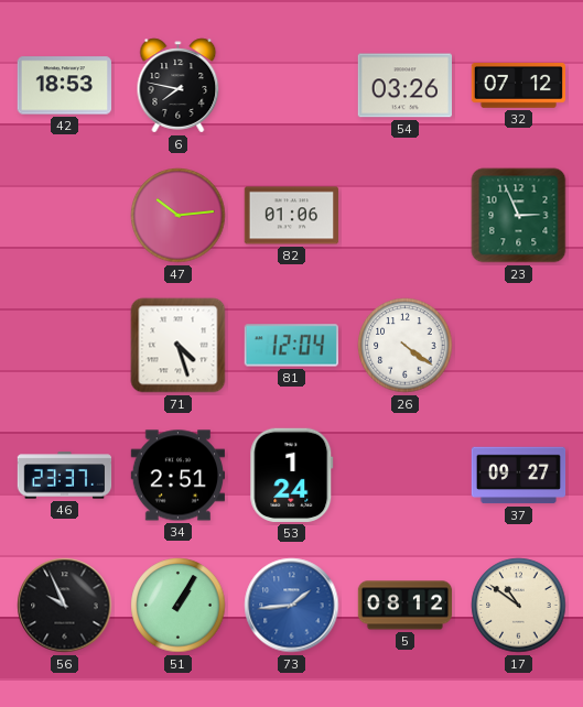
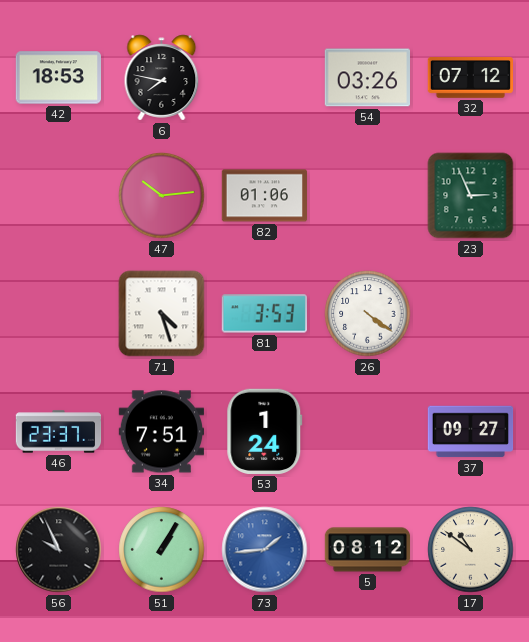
81: 12:04 -> 3:53 (264, 314)
34: 2:51 -> 7:51 (162, 432)
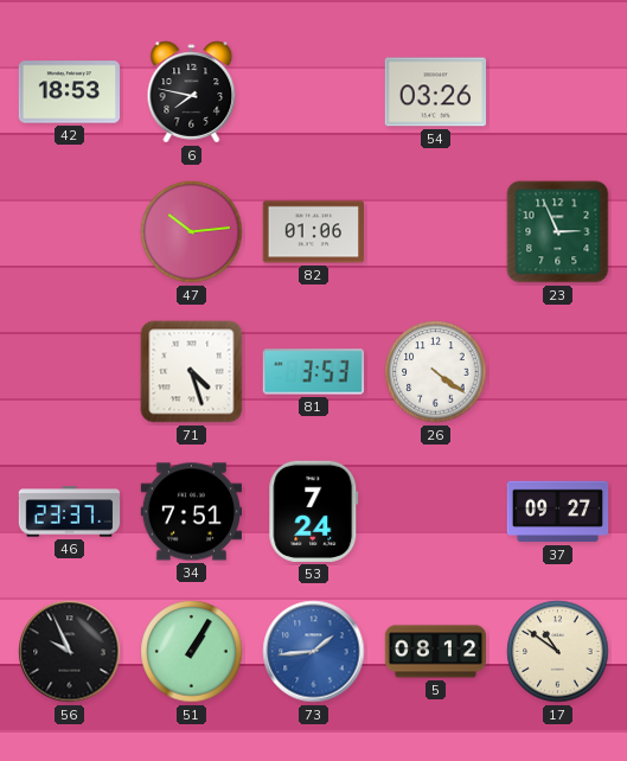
32: 07:12 -> none (471, 78)
53: 1:24 -> 7:24 (314, 511)
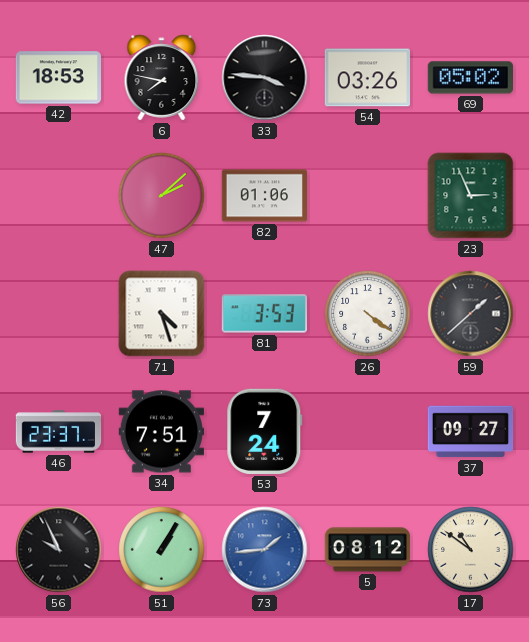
33: none -> 3:46 (265, 78)
69: none -> 05:02 (470, 78)
47: 10:14 -> 2:08 (162, 196)
59: none -> 1:38 (471, 314)
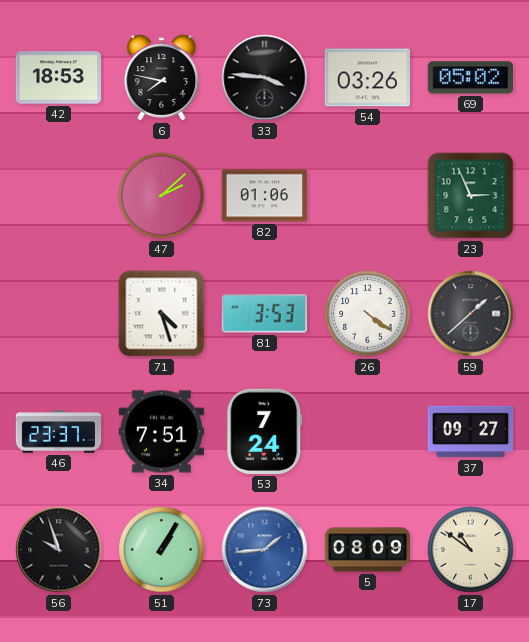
56: 9:56 -> 9:57 (59, 550)
5: 08:12 -> 08:09 (368, 550)
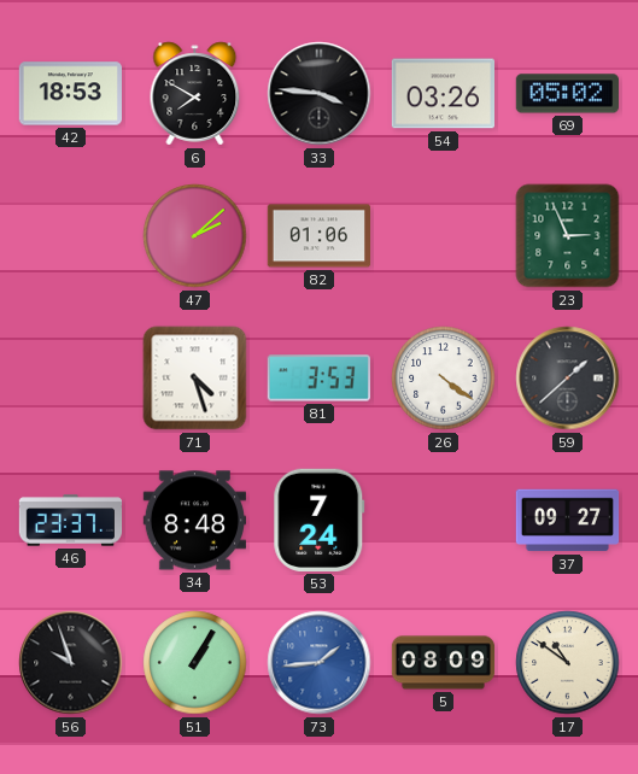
6: 7:47 -> 7:50 (195, 94)
34: 7:51 -> 8:48 (195, 521)
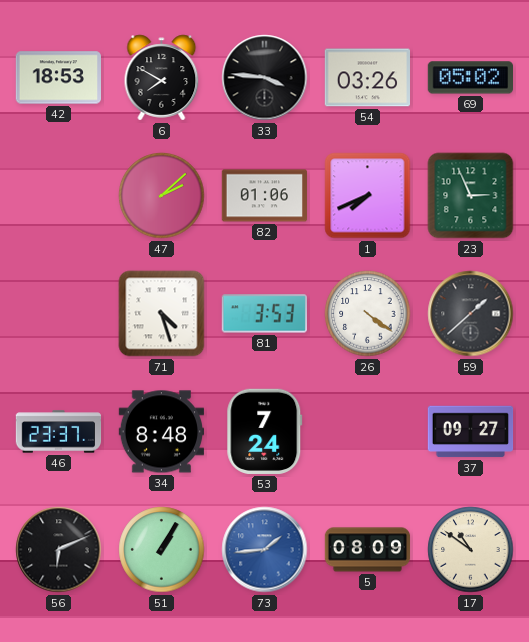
1: none -> 7:41 (368, 196)
56: 9:57 -> 6:11 (59, 550)
